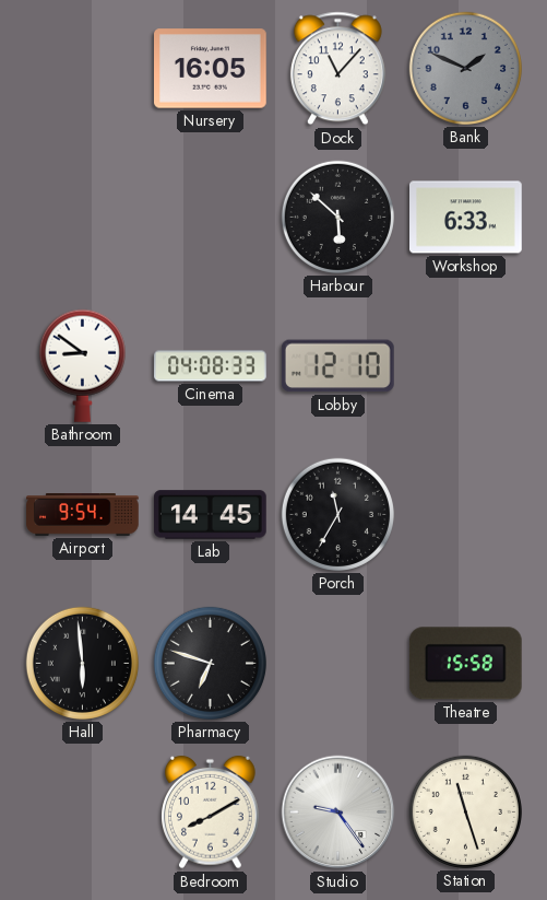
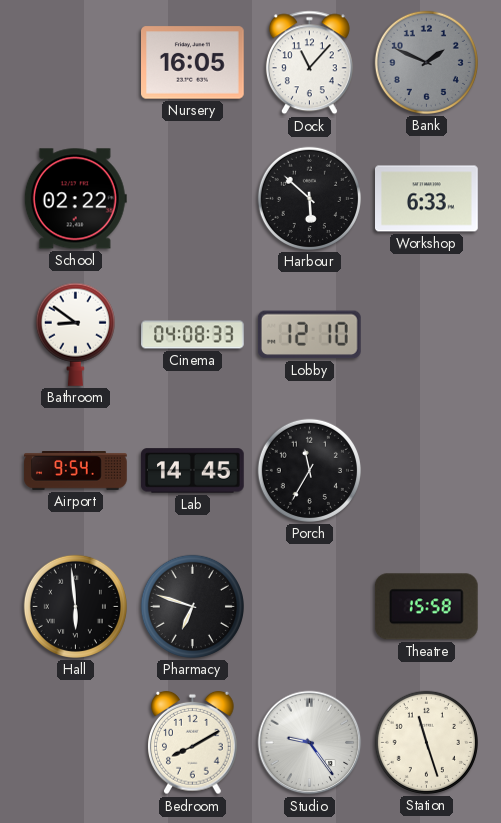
School: none -> 02:22 (75, 199)
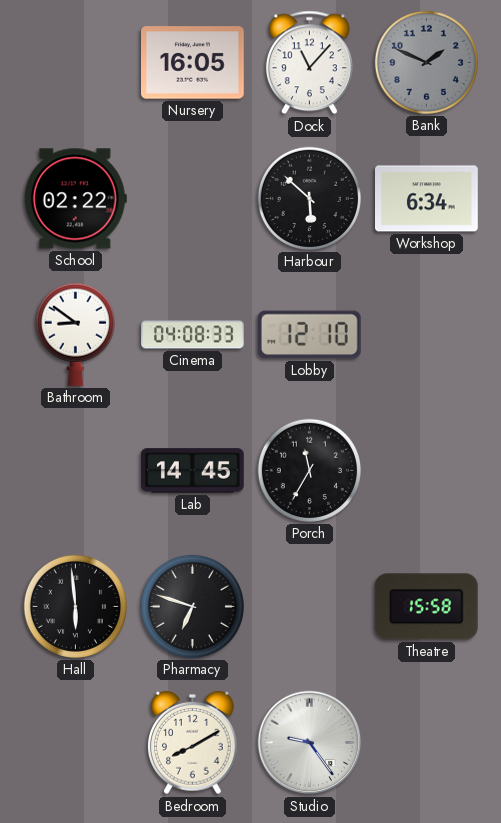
Workshop: 6:33 -> 6:34 (427, 199)
Airport: 9:54 -> none (76, 471)
Station: 11:27 -> none (426, 742)
